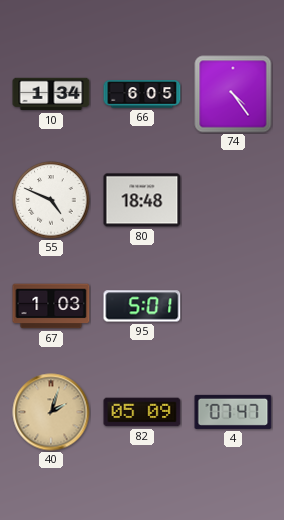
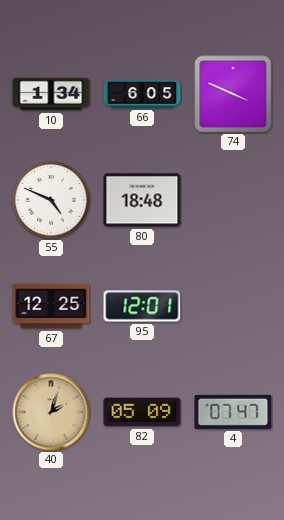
74: 4:24 -> 3:49 (233, 94)
67: 1:03 -> 12:25 (51, 306)
95: 5:01 -> 12:01 (142, 306)
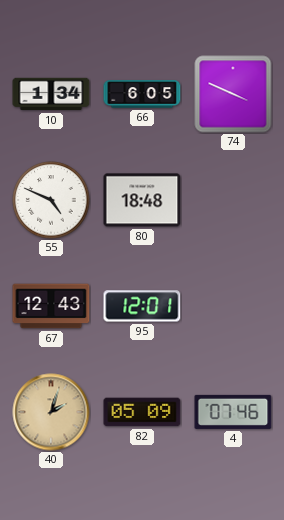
67: 12:25 -> 12:43 (51, 306)
4: 07:47 -> 07:46 (233, 412)
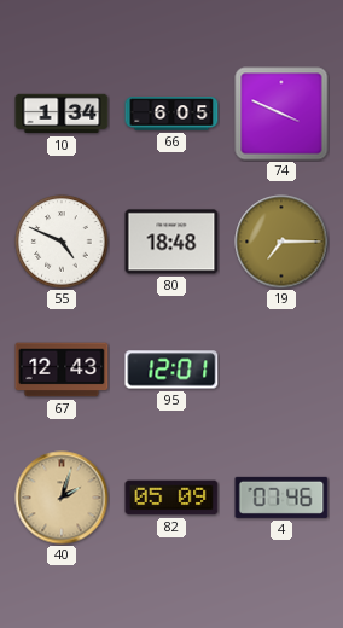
19: none -> 7:15 (281, 242)
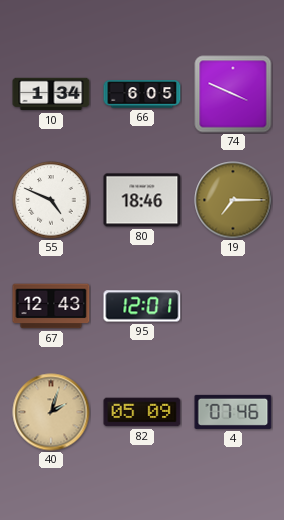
80: 18:48 -> 18:46 (142, 200)
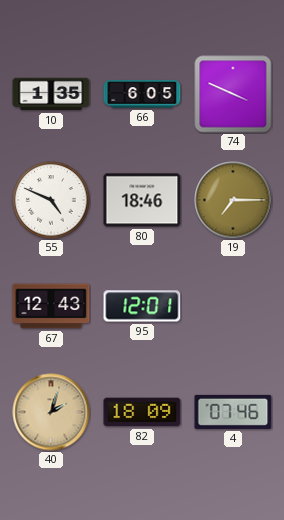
10: 1:34 -> 1:35 (51, 94)
82: 05:09 -> 18:09 (142, 412)
